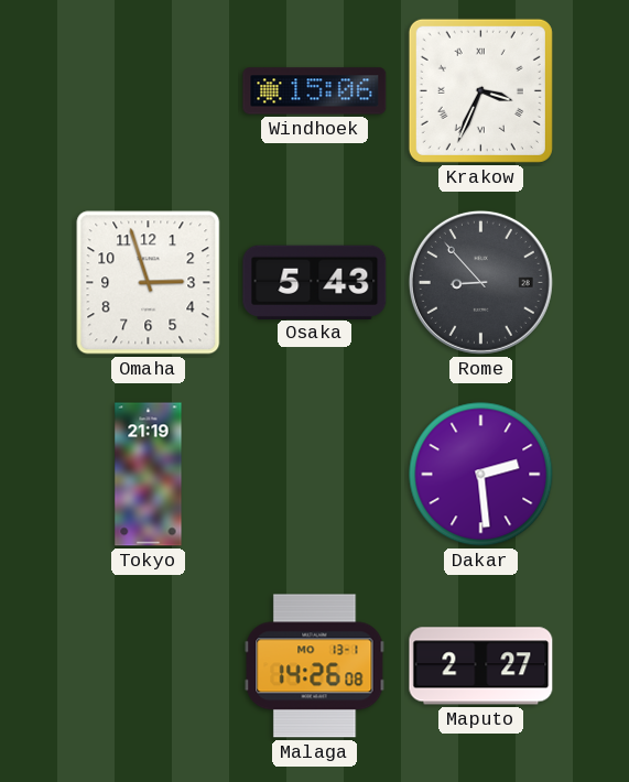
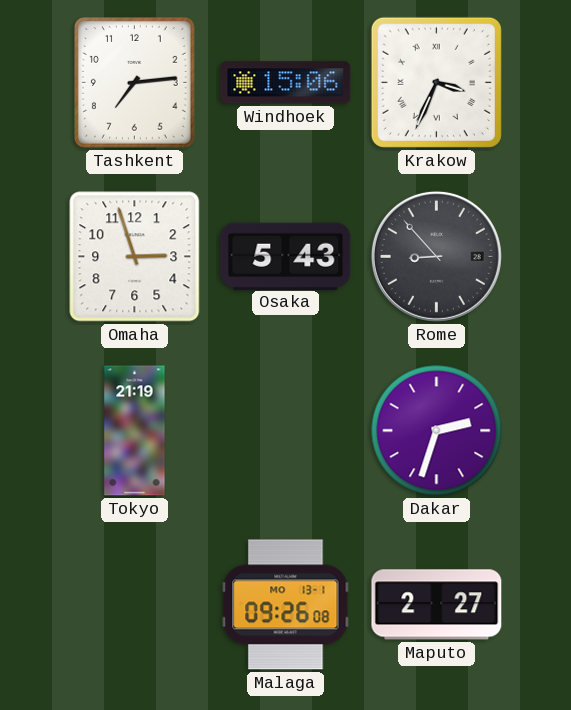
Tashkent: none -> 7:14 (135, 83)
Dakar: 2:29 -> 2:33 (437, 431)
Malaga: 14:26 -> 09:26 (286, 605)
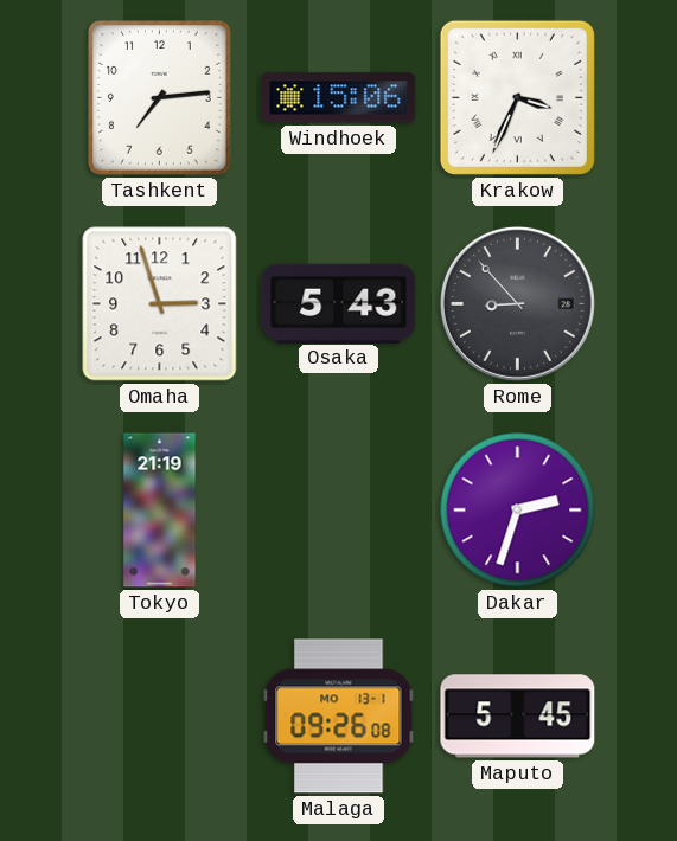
Maputo: 2:27 -> 5:45 (518, 717)
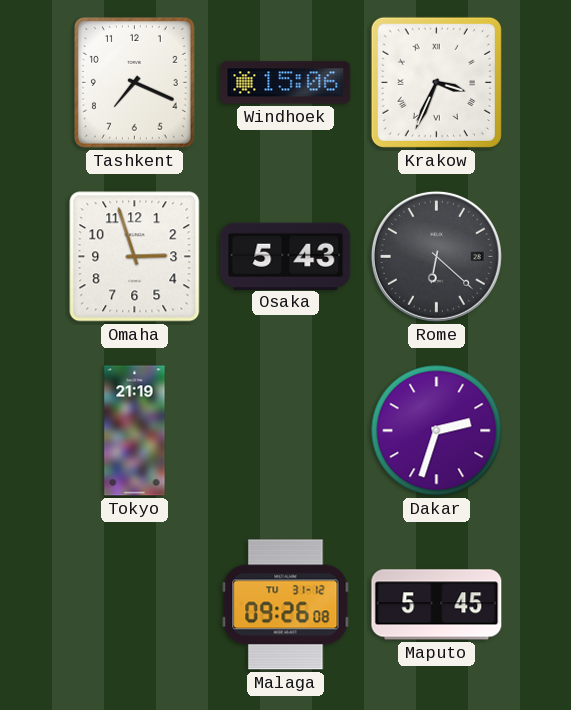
Tashkent: 7:14 -> 7:19 (135, 83)
Rome: 8:53 -> 6:22 (436, 256)
Malaga date: MO 13-1 -> TU 31-12 (286, 605)
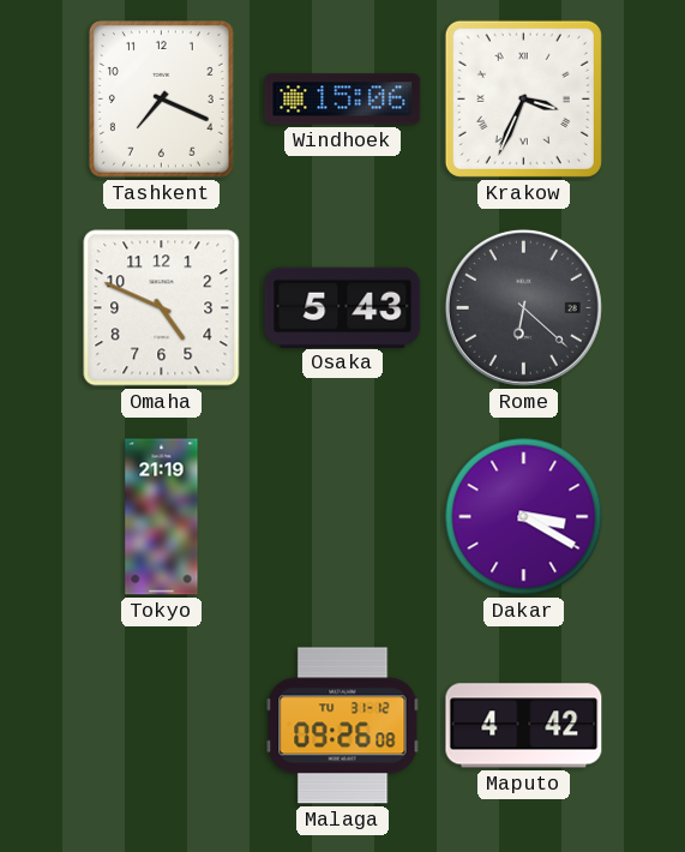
Omaha: 2:57 -> 4:49 (162, 308)
Dakar: 2:33 -> 3:20 (524, 517)
Maputo: 5:45 -> 4:42 (524, 726)
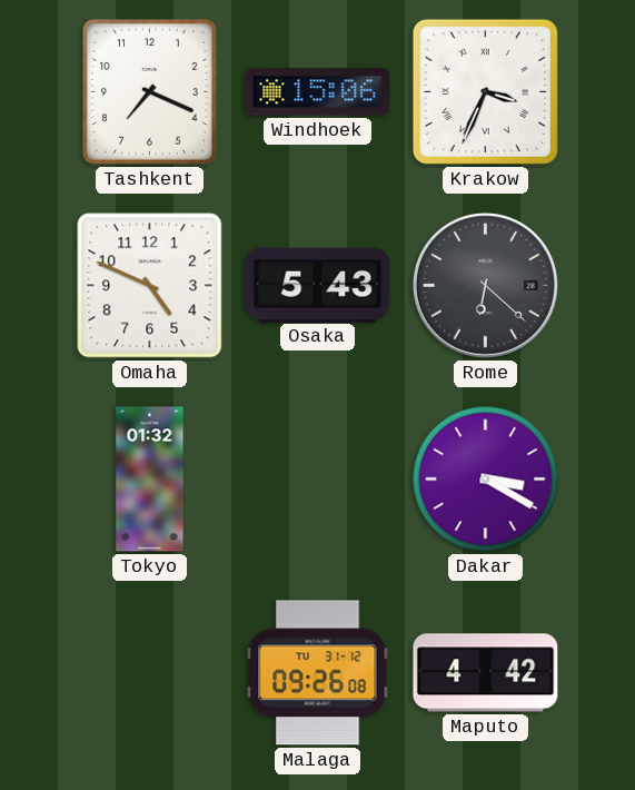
Tokyo: 21:19 -> 01:32 (150, 480)
